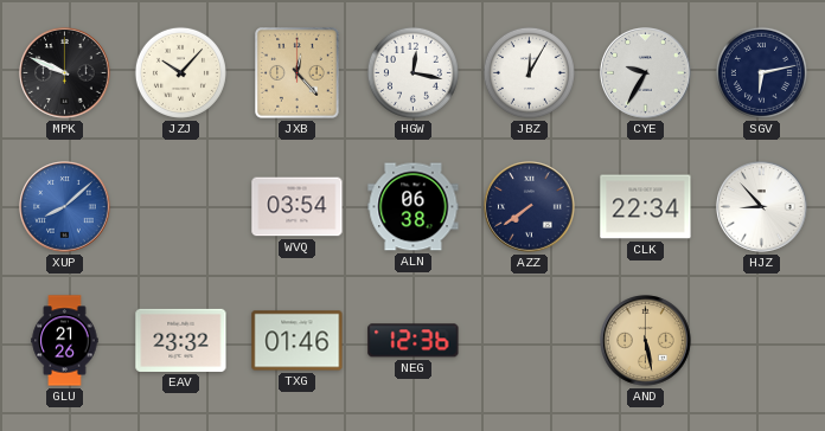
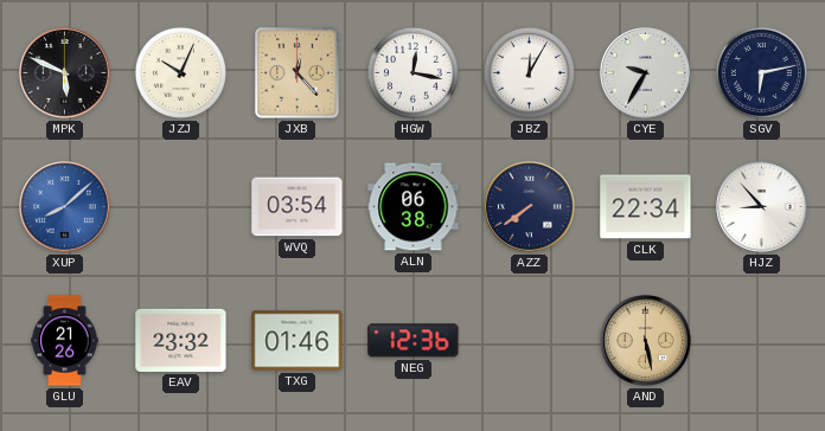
MPK: 9:49 -> 5:49 (65, 73)
JZJ: 10:07 -> 10:04 (180, 72)
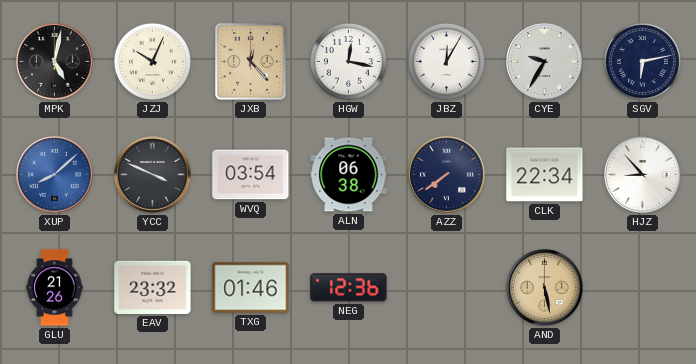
MPK: 5:49 -> 5:02 (55, 62)
YCC: none -> 3:49 (153, 175)
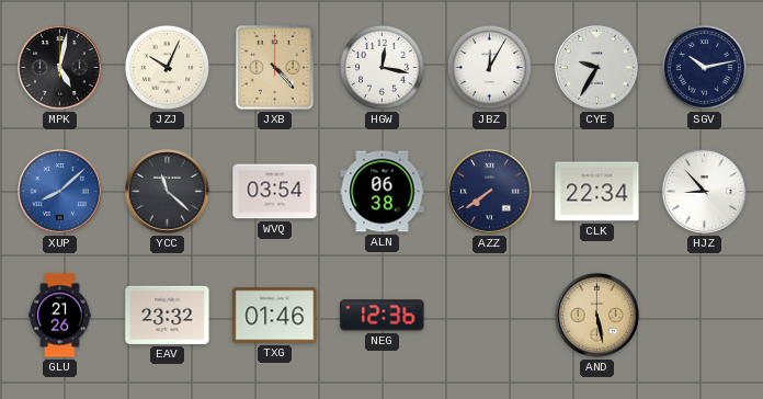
JXB: 12:23 -> 4:23 (275, 68)
SGV: 6:13 -> 10:13 (704, 67)
YCC: 3:49 -> 11:22 (168, 192)
